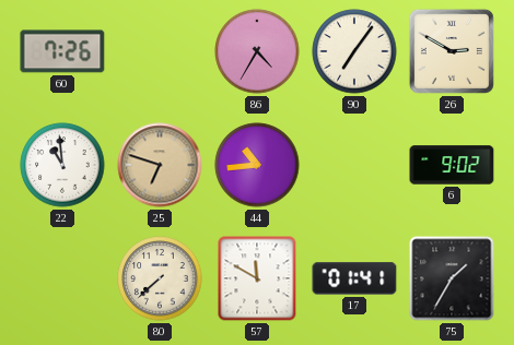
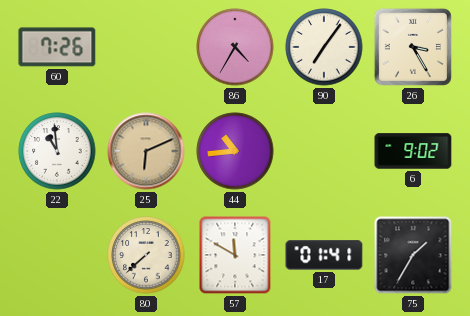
26: 2:50 -> 3:25 (413, 47)
25: 6:48 -> 6:11 (146, 151)
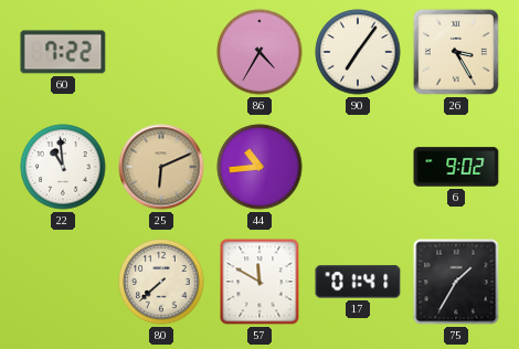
60: 7:26 -> 7:22 (63, 52)
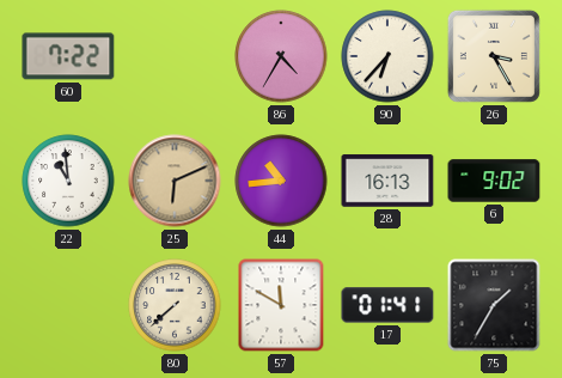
90: 7:06 -> 6:37 (387, 56)
28: none -> 16:13 (387, 181)
